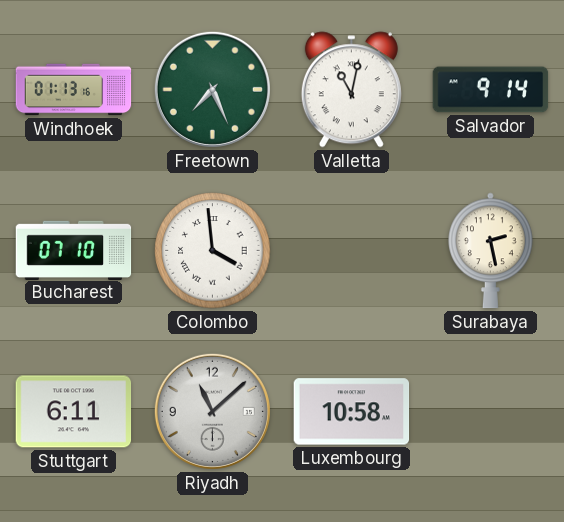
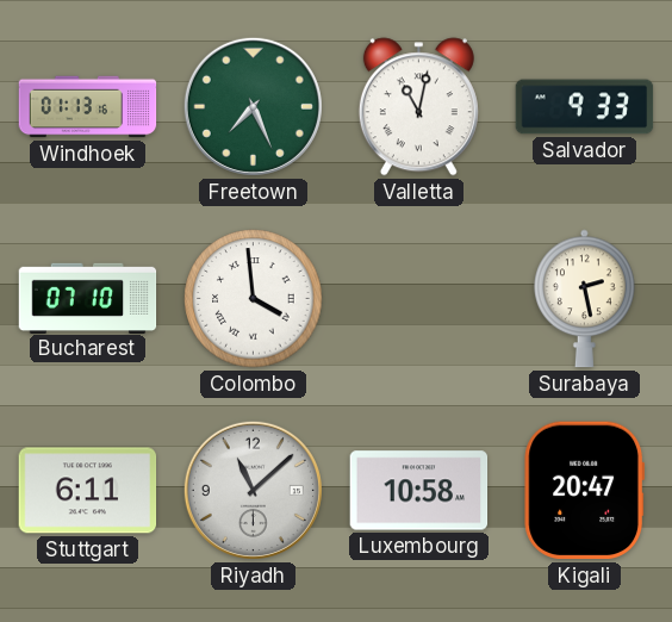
Salvador: 9:14 -> 9:33 (585, 107)
Kigali: none -> 20:47 (585, 491)
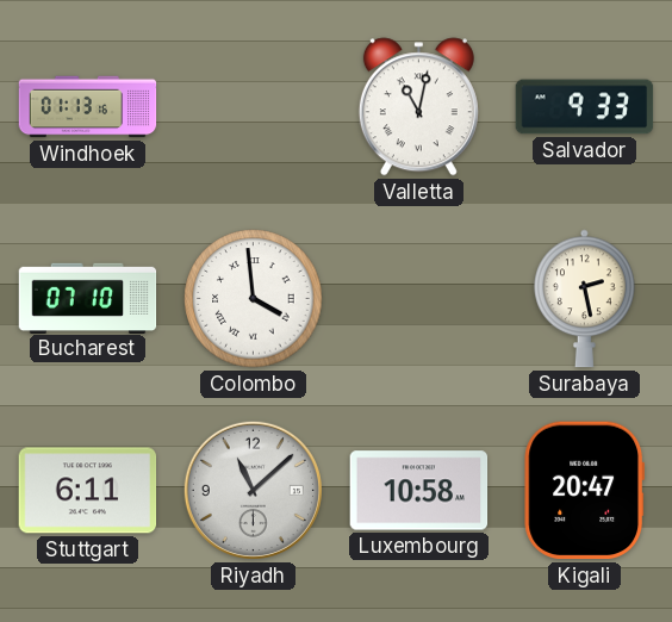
Freetown: 7:26 -> none (253, 106)
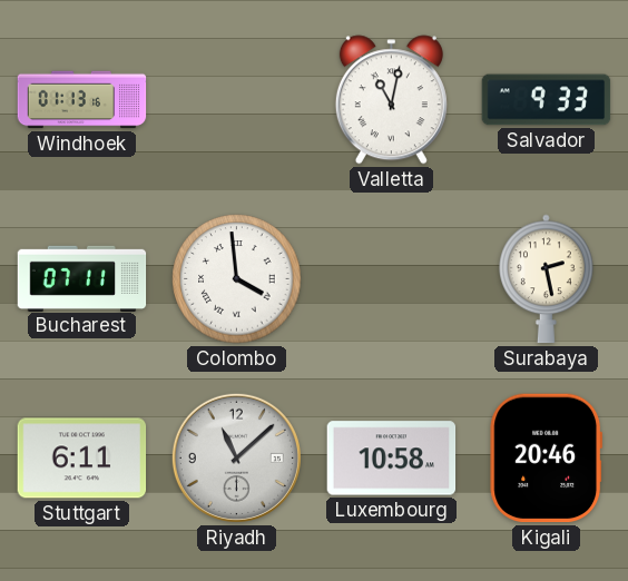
Bucharest: 07:10 -> 07:11 (82, 278)
Kigali: 20:47 -> 20:46 (547, 459)
